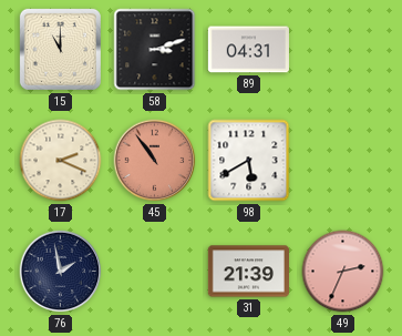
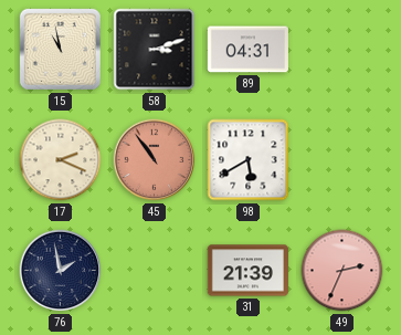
15: 11:00 -> 10:58 (60, 49)
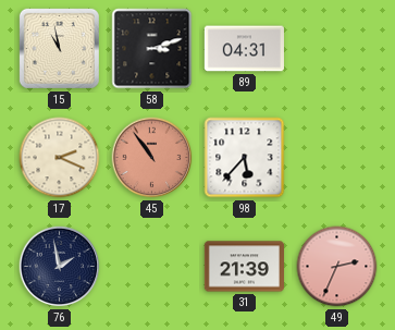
98: 5:40 -> 5:37 (245, 158)
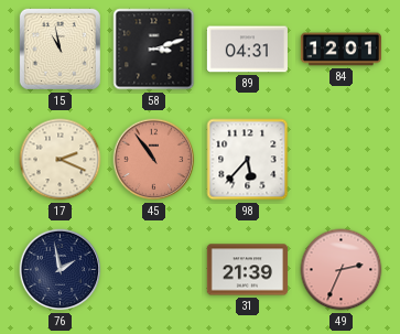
84: none -> 12:01 (340, 50)
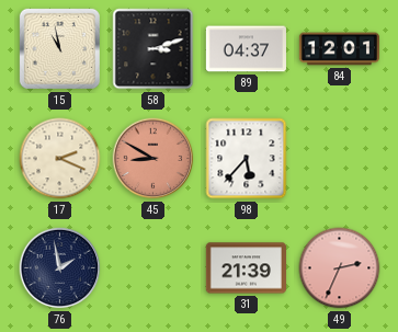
89: 04:31 -> 04:37 (246, 49)
45: 10:54 -> 8:50 (153, 159)
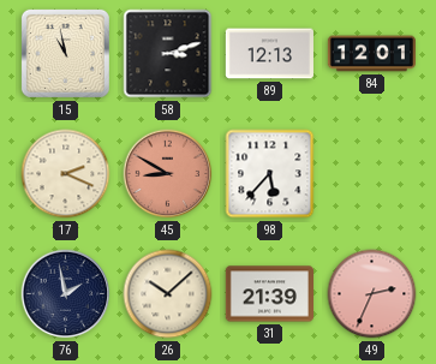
89: 04:37 -> 12:13 (269, 54)
26: none -> 10:08 (168, 294)
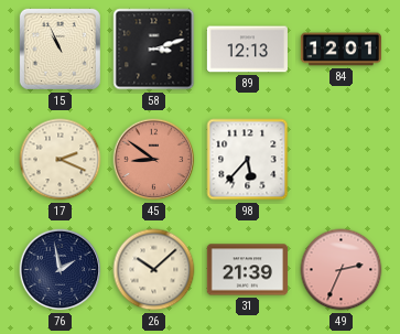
15: 10:58 -> 10:56 (60, 49)
45: 8:50 -> 8:51 (154, 160)
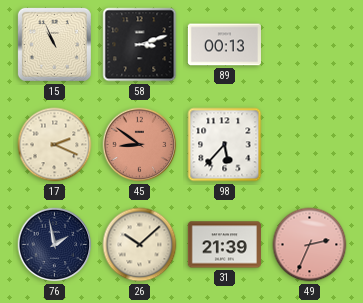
89: 12:13 -> 00:13 (224, 45)
84: 12:01 -> none (340, 50)
